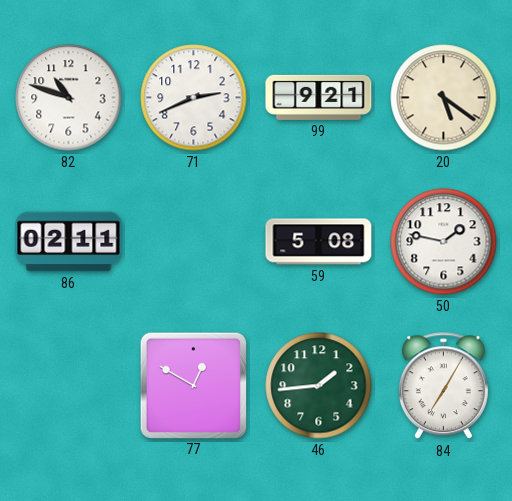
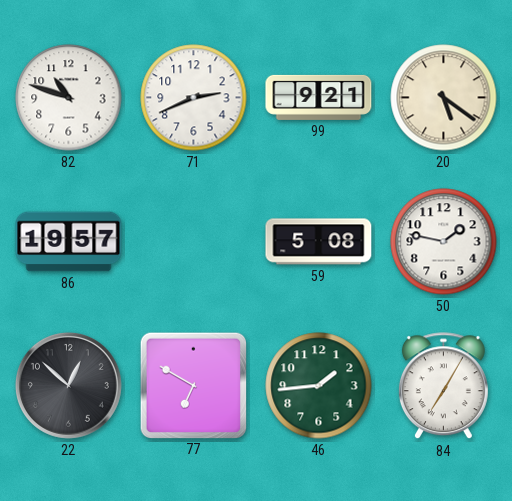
86: 02:11 -> 19:57 (69, 242)
22: none -> 12:52 (68, 385)
77: 12:50 -> 6:50 (193, 385)
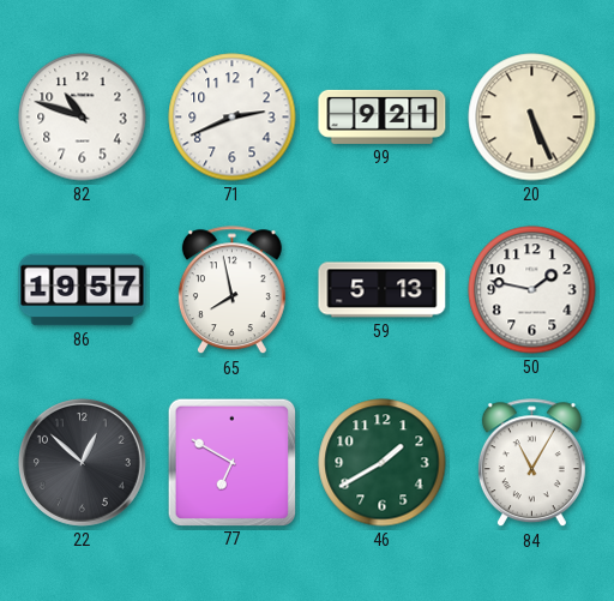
20: 5:21 -> 5:26 (532, 118)
65: none -> 7:58 (231, 290)
59: 5:08 -> 5:13 (383, 290)
46: 1:44 -> 1:40 (383, 463)
84: 7:05 -> 11:05 (531, 463)
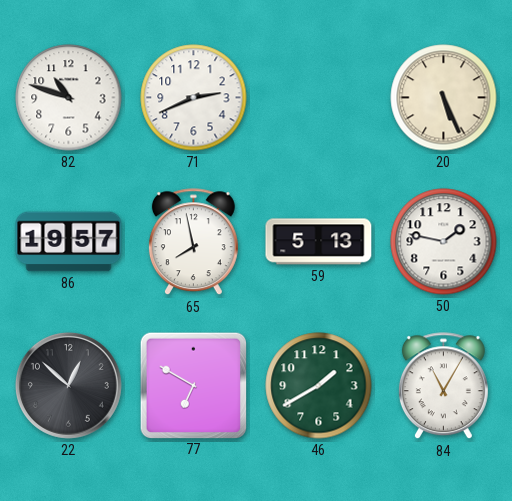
99: 9:21 -> none (383, 116)
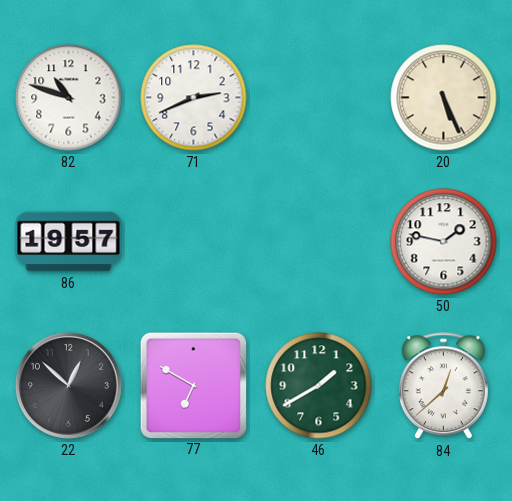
65: 7:58 -> none (193, 242)
59: 5:13 -> none (319, 242)
84: 11:05 -> 12:38 (443, 386)
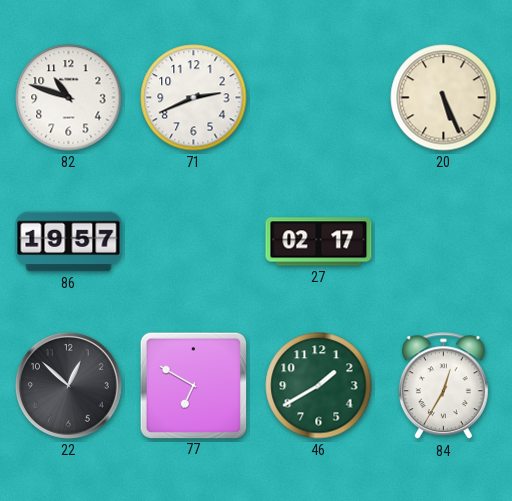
27: none -> 02:17 (319, 242)
50: 1:47 -> none (444, 242)
84: 12:38 -> 12:35 (443, 386)
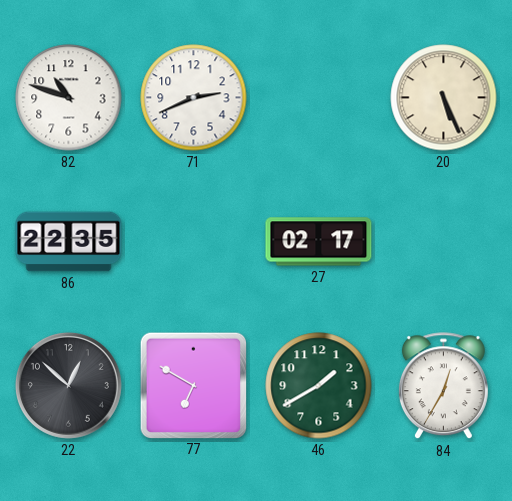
86: 19:57 -> 22:35 (69, 242)
